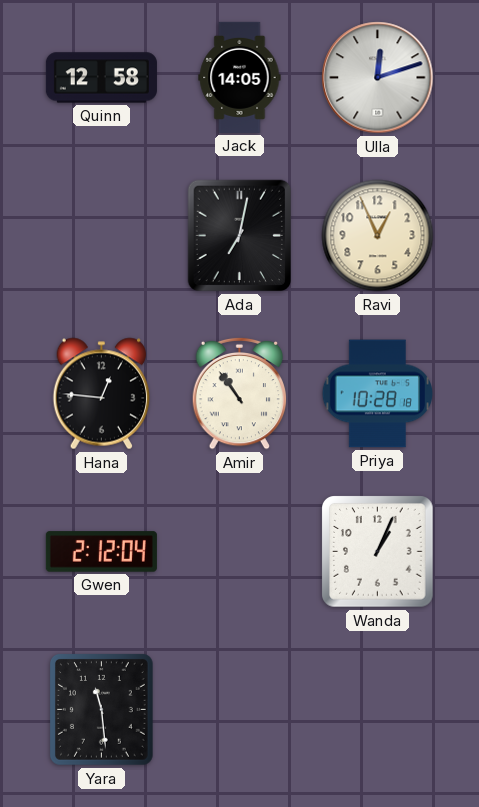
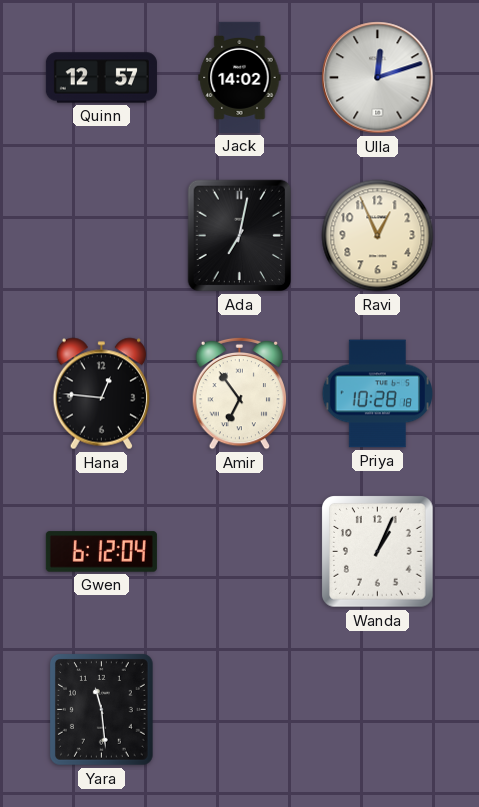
Quinn: 12:58 -> 12:57 (101, 78)
Jack: 14:05 -> 14:02 (240, 77)
Amir: 10:54 -> 6:54 (240, 393)
Gwen: 2:12 -> 6:12 (101, 552)
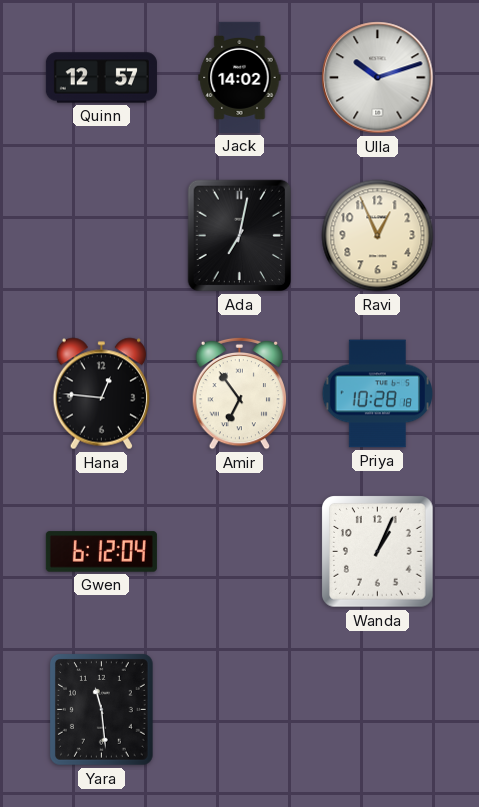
Ulla: 12:12 -> 10:12 (378, 78)
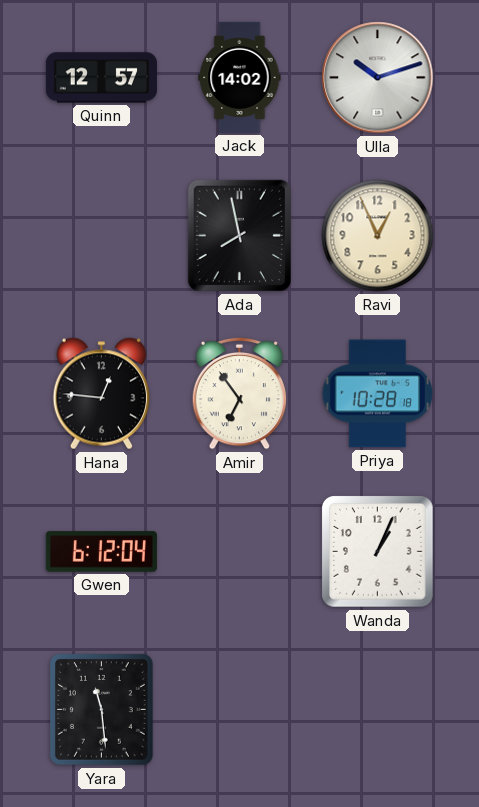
Ada: 7:02 -> 7:58 (239, 236)
